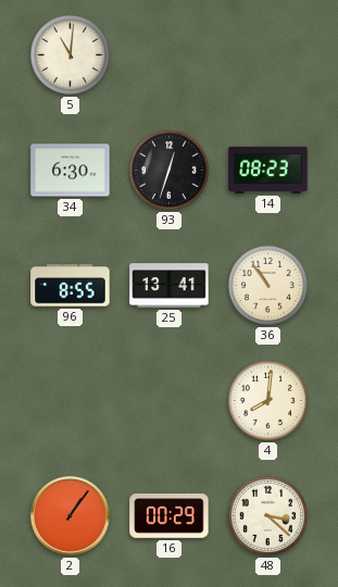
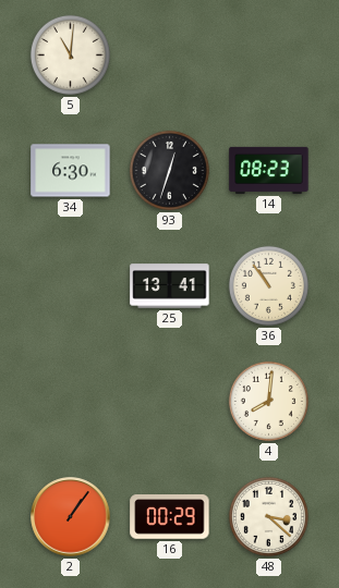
96: 8:55 -> none (71, 286)
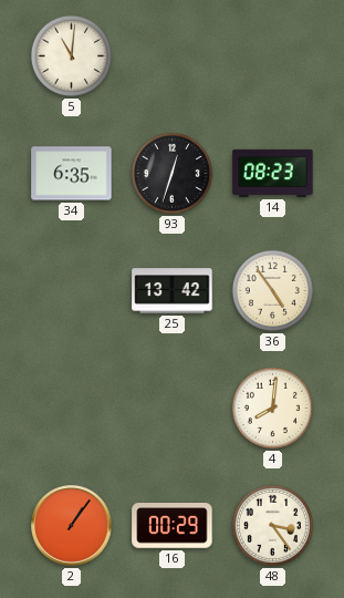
34: 6:30 -> 6:35 (72, 174)
25: 13:41 -> 13:42 (173, 291)
36: 10:54 -> 4:54 (272, 290)
48: 3:22 -> 3:24 (272, 525)
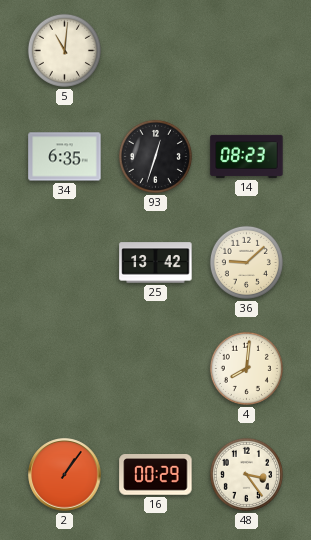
36: 4:54 -> 9:08 (246, 262)
